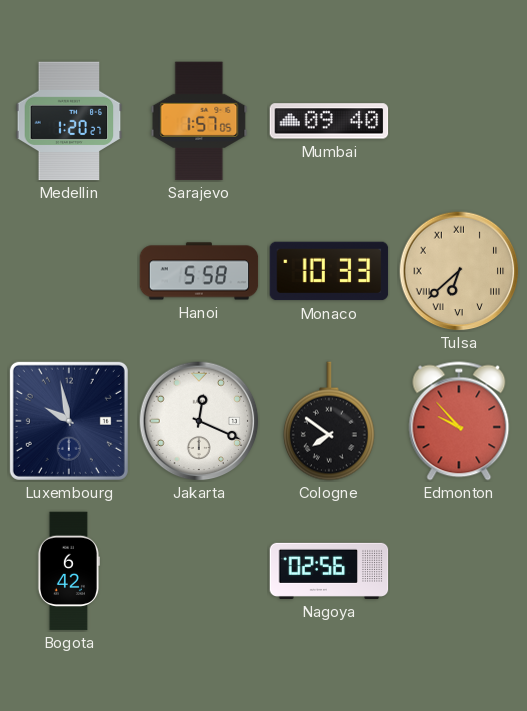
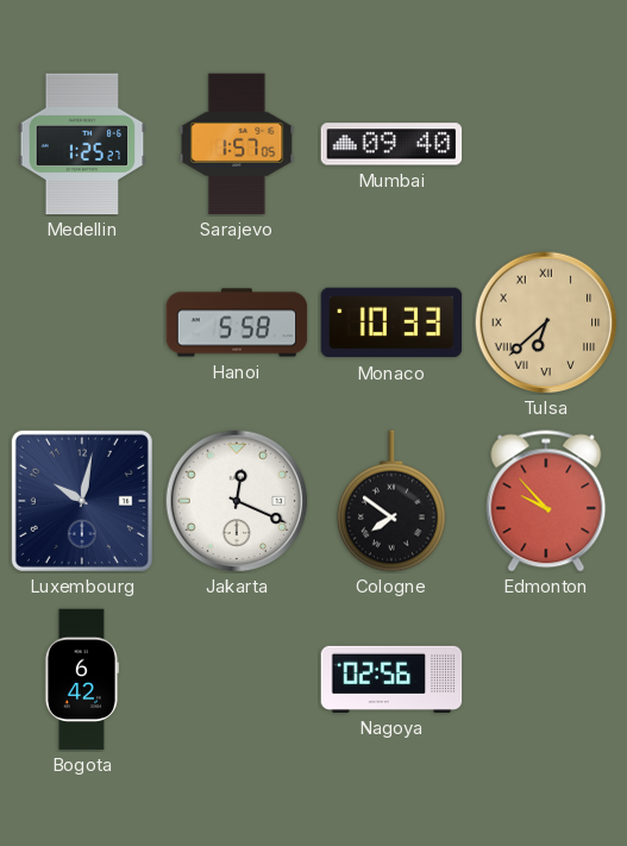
Medellin: 1:20 -> 1:25 (82, 144)
Luxembourg: 9:58 -> 10:02 (82, 501)
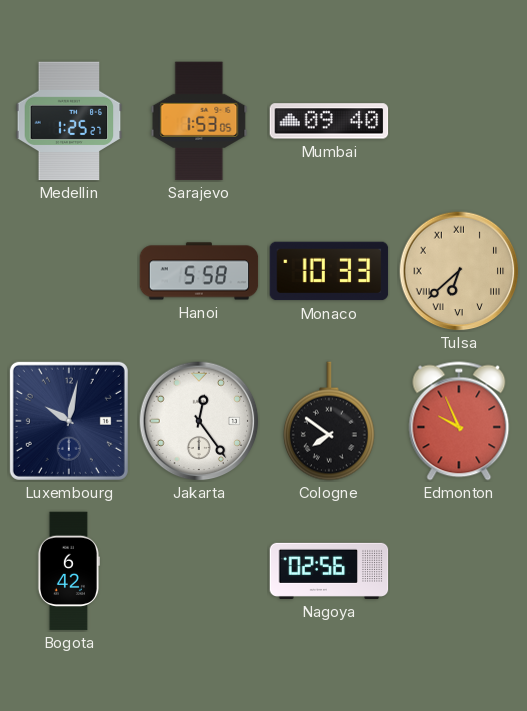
Sarajevo: 1:57 -> 1:53 (199, 121)
Jakarta: 12:19 -> 12:24 (199, 421)
Edmonton: 9:53 -> 9:56 (459, 421)
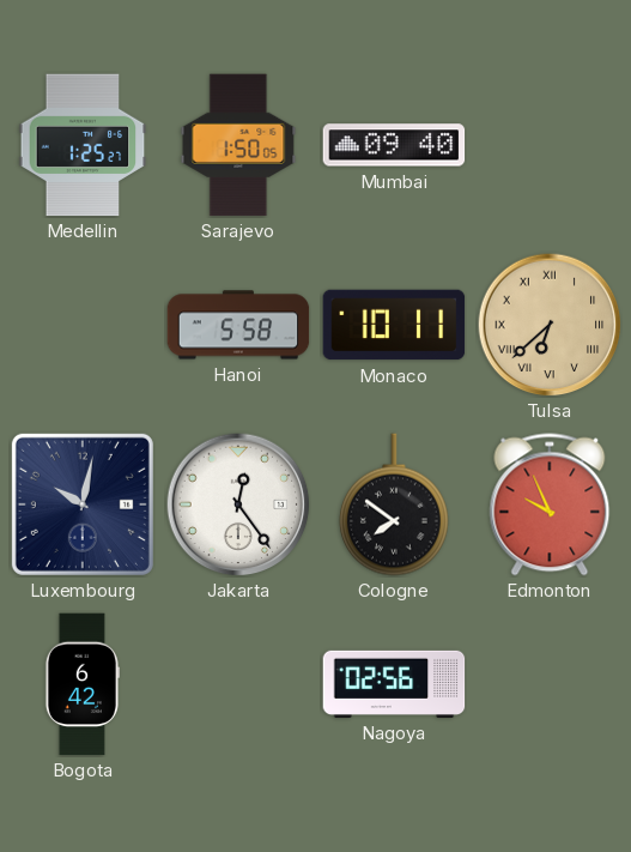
Sarajevo: 1:53 -> 1:50 (238, 145)
Monaco: 10:33 -> 10:11 (394, 325)
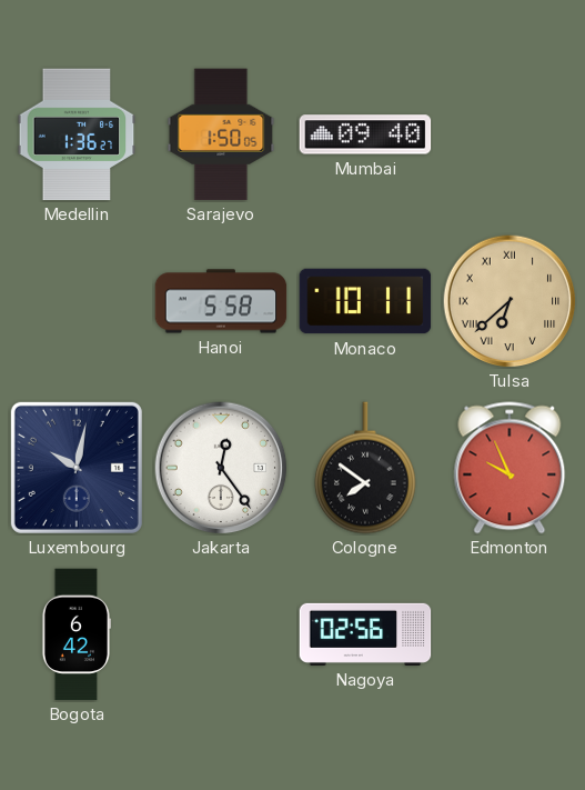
Medellin: 1:25 -> 1:36 (77, 134)
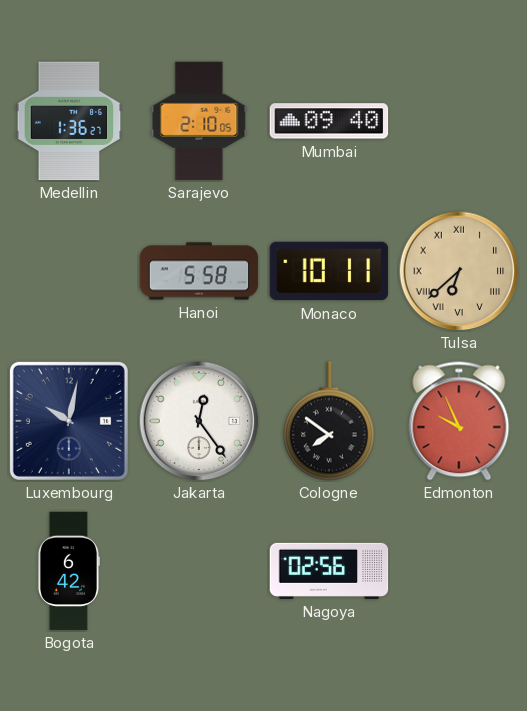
Sarajevo: 1:50 -> 2:10 (199, 121)
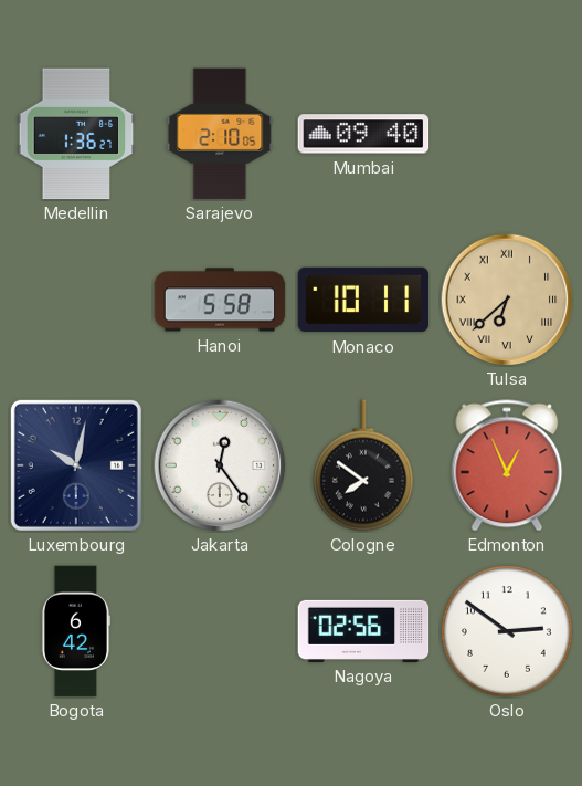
Edmonton: 9:56 -> 12:56 (507, 465)
Oslo: none -> 2:51 (508, 632)
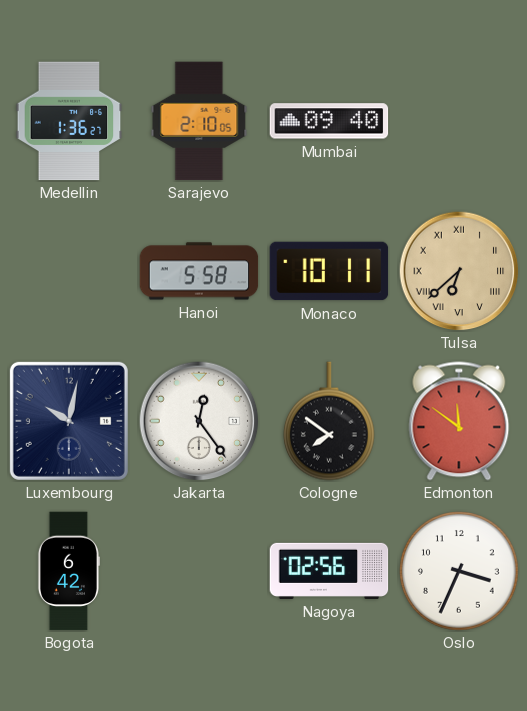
Edmonton: 12:56 -> 11:51 (459, 421)
Oslo: 2:51 -> 3:34 (460, 572)
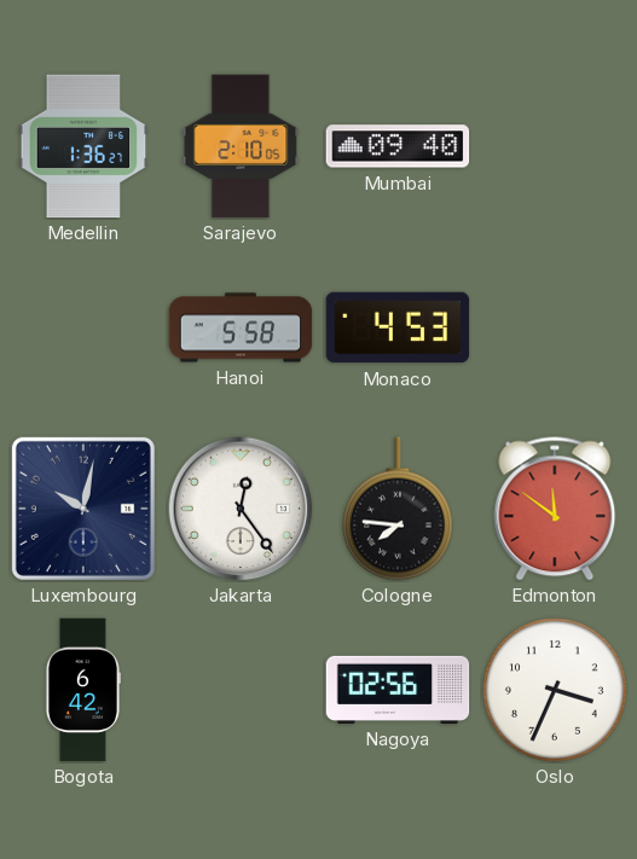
Monaco: 10:11 -> 4:53 (398, 327)
Tulsa: 6:38 -> none (459, 271)
Cologne: 7:51 -> 7:46 (398, 509)
